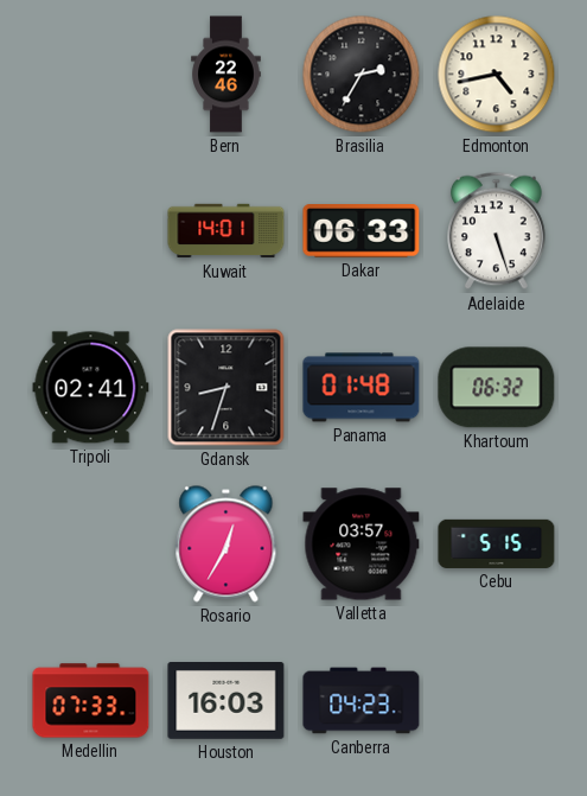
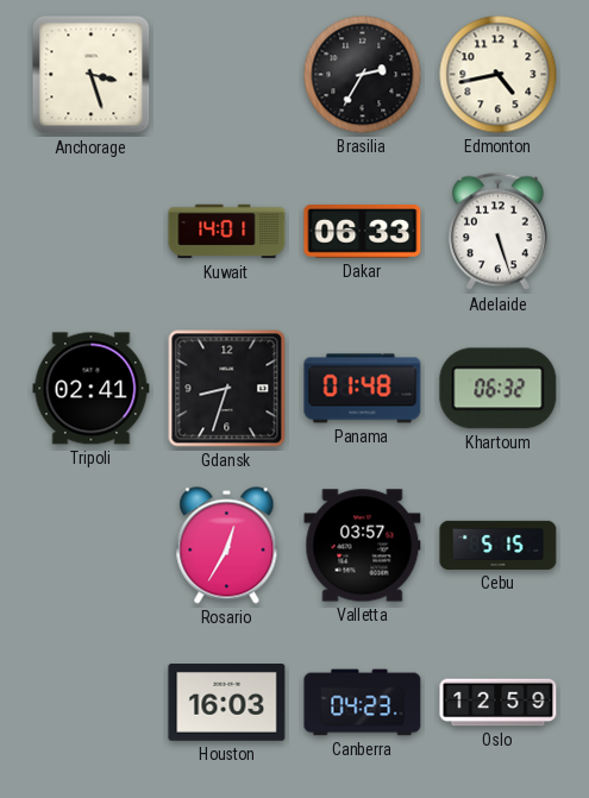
Anchorage: none -> 3:27 (92, 75)
Bern: 22:46 -> none (226, 75)
Medellin: 07:33 -> none (91, 701)
Oslo: none -> 12:59 (499, 703)
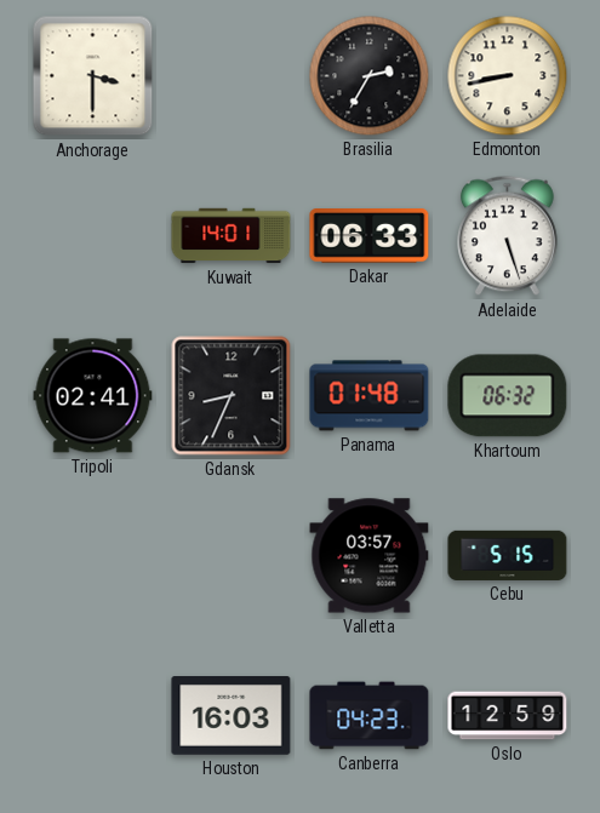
Anchorage: 3:27 -> 3:30 (93, 76)
Edmonton: 4:43 -> 8:43 (508, 76)
Gdansk: 8:33 -> 8:34 (232, 396)
Rosario: 12:35 -> none (227, 546)
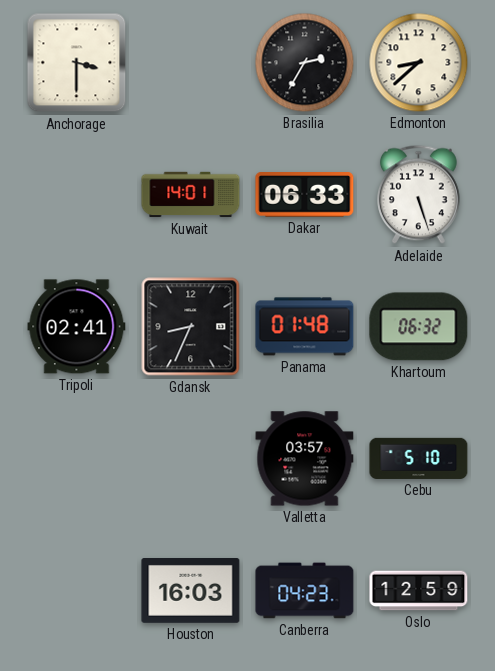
Edmonton: 8:43 -> 8:38 (419, 63)
Cebu: 5:15 -> 5:10 (419, 458)
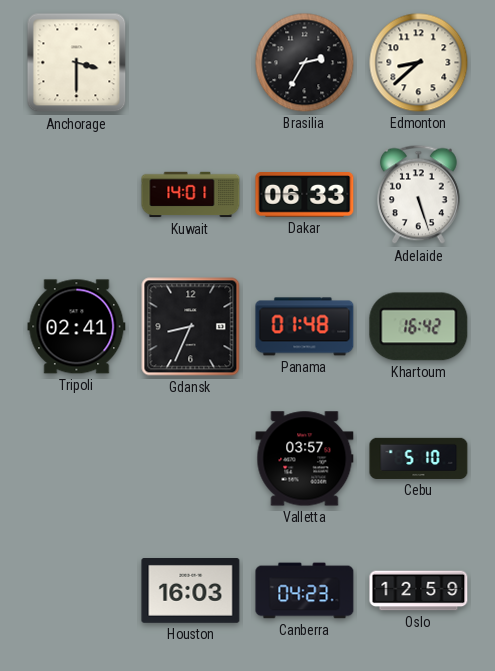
Khartoum: 06:32 -> 16:42 (419, 327)
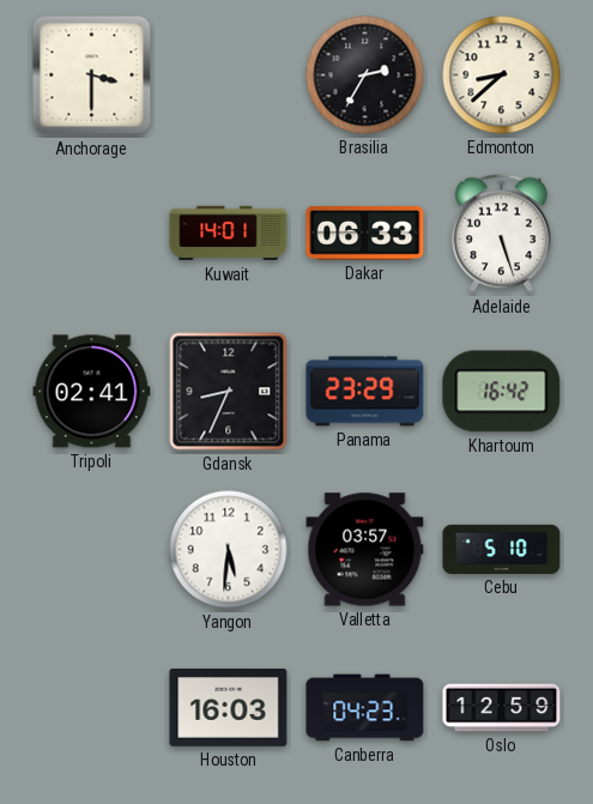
Panama: 01:48 -> 23:29 (365, 392)
Yangon: none -> 5:31 (229, 550)
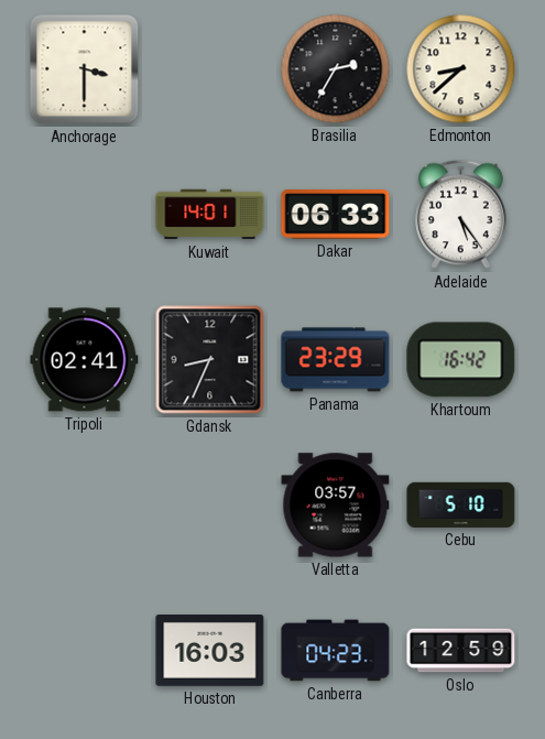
Adelaide: 5:27 -> 5:24 (461, 215)
Yangon: 5:31 -> none (229, 550)
